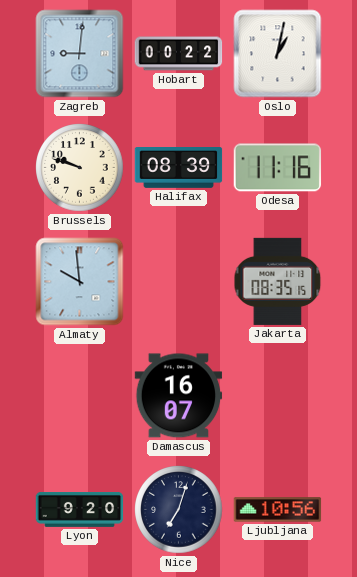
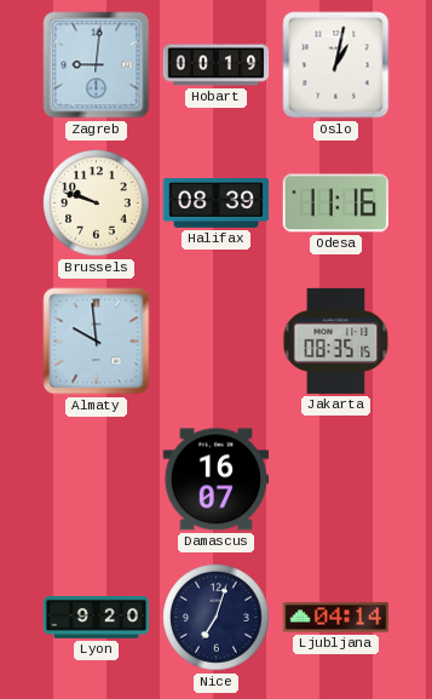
Hobart: 00:22 -> 00:19 (217, 65)
Ljubljana: 10:56 -> 04:14 (336, 618)
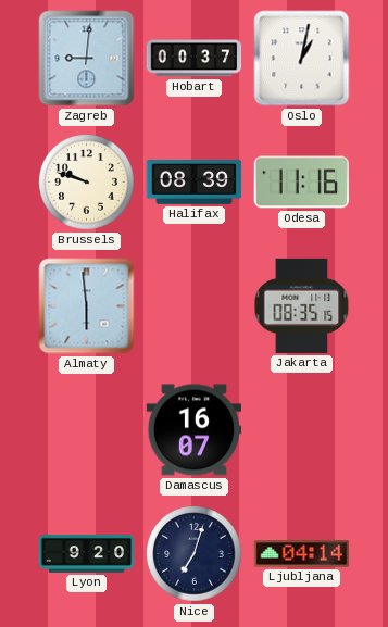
Hobart: 00:19 -> 00:37 (195, 59)
Almaty: 9:59 -> 5:59 (87, 306)
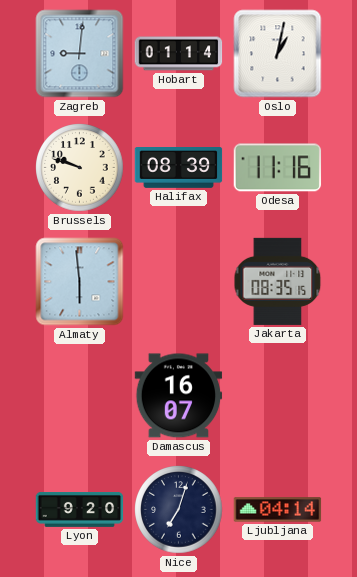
Hobart: 00:37 -> 01:14 (179, 54)
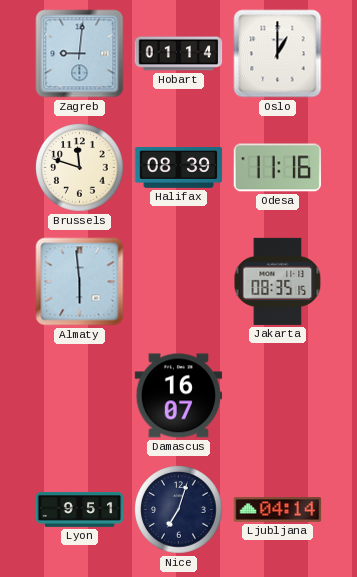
Oslo: 1:02 -> 1:00 (278, 54)
Brussels: 9:48 -> 11:48 (80, 168)
Lyon: 9:20 -> 9:51 (80, 510)
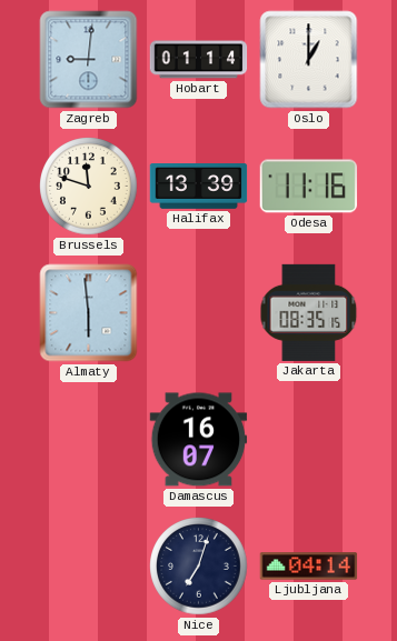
Halifax: 08:39 -> 13:39 (199, 187)
Lyon: 9:51 -> none (80, 510)
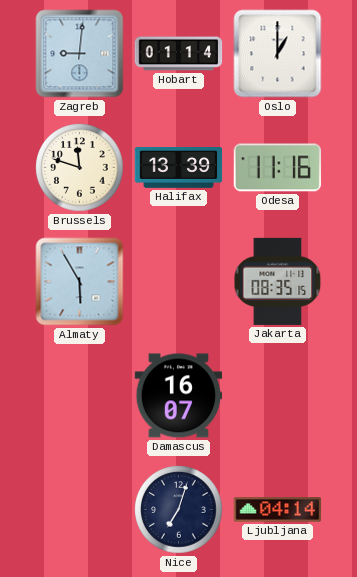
Almaty: 5:59 -> 5:55 (80, 282)
